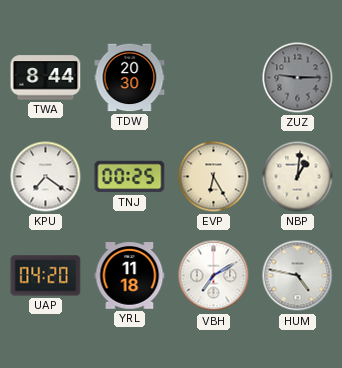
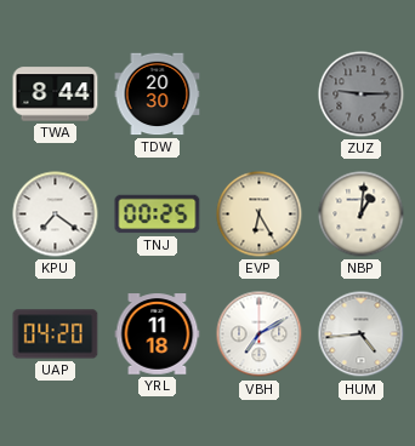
HUM: 4:47 -> 4:44 (362, 334)
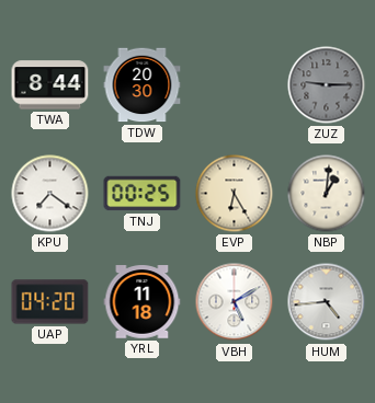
VBH: 7:10 -> 5:10 (235, 302)
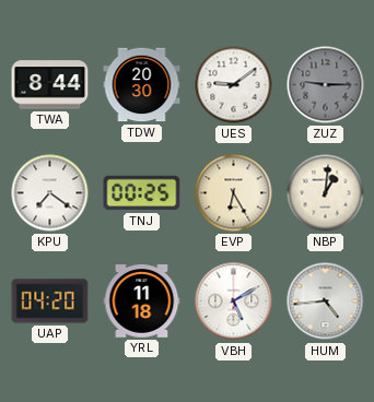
UES: none -> 9:09 (234, 85)
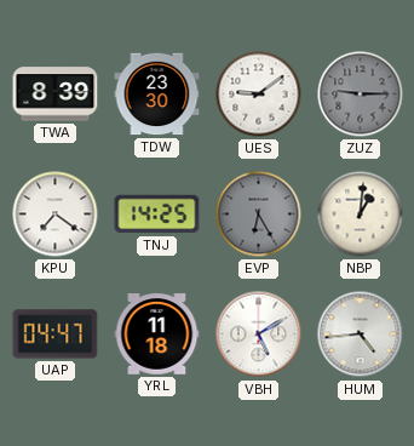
TWA: 8:44 -> 8:39 (56, 95)
TDW: 20:30 -> 23:30 (157, 95)
TNJ: 00:25 -> 14:25 (157, 215)
EVP dial: cream -> grey (259, 215)
UAP: 04:20 -> 04:47 (56, 334)
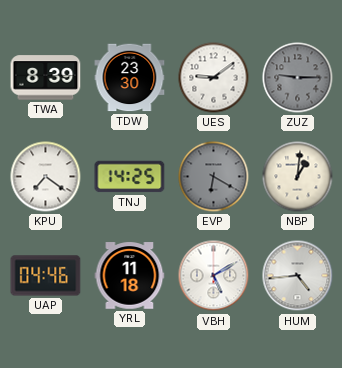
EVP: 6:25 -> 6:20 (214, 177)
UAP: 04:47 -> 04:46 (46, 276)
